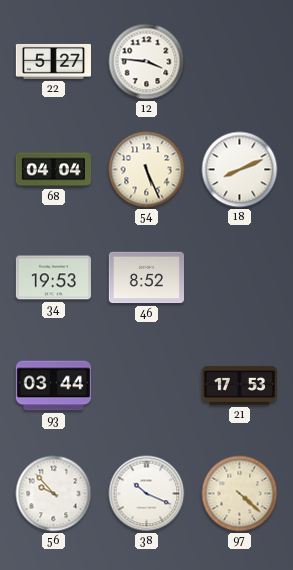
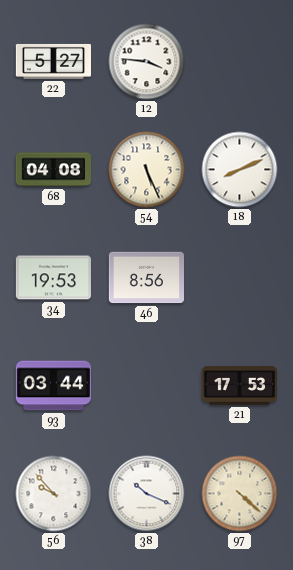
68: 04:04 -> 04:08 (53, 170)
46: 8:52 -> 8:56 (146, 278)
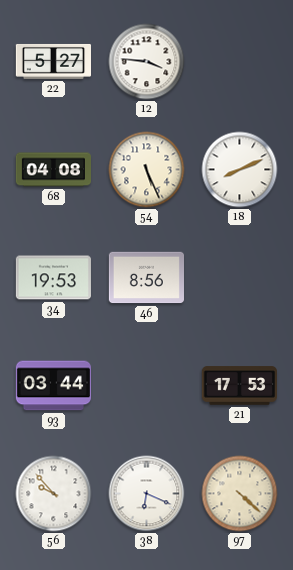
38: 10:19 -> 6:19 (147, 494)
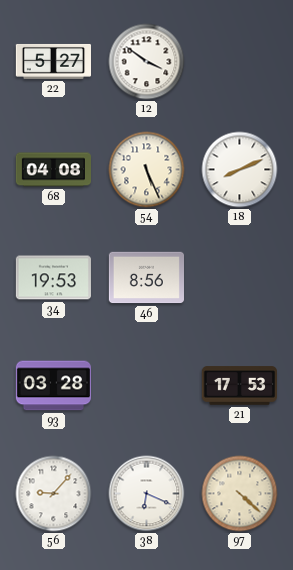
12: 3:46 -> 3:51 (147, 62)
93: 03:44 -> 03:28 (53, 386)
56: 9:53 -> 9:07 (54, 494)
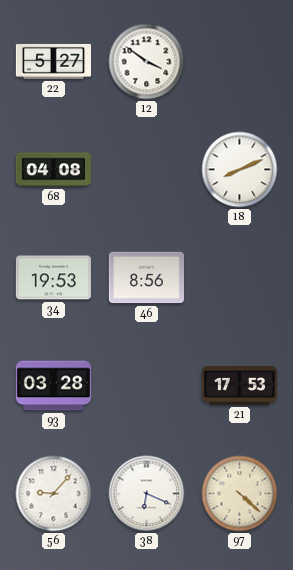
54: 5:26 -> none (147, 170)
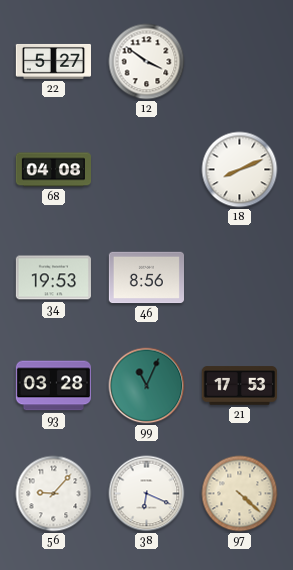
99: none -> 11:04 (147, 386)
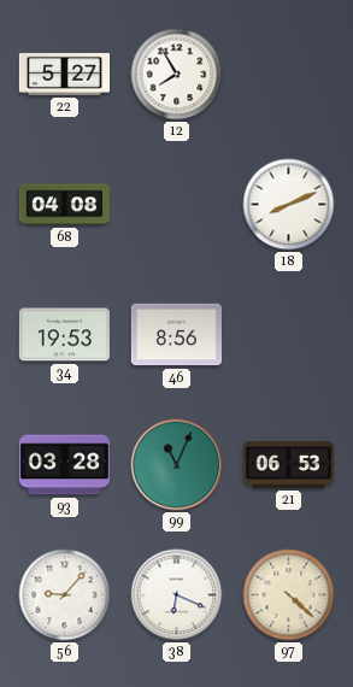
12: 3:51 -> 7:55 (177, 75)
21: 17:53 -> 06:53 (288, 465)
